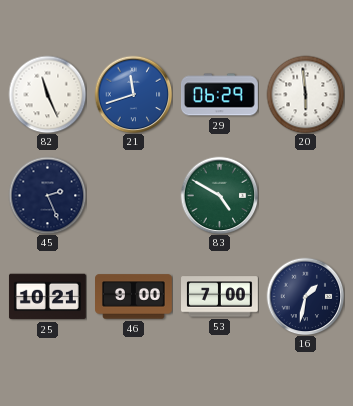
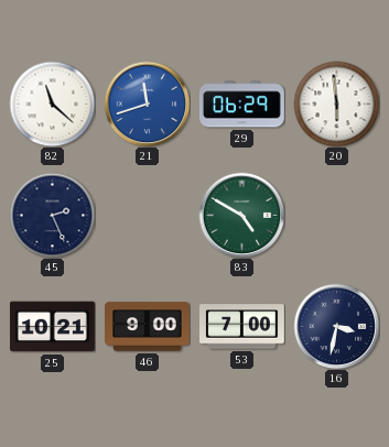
82: 11:26 -> 11:22 (52, 103)
16: 1:32 -> 3:32 (336, 326)
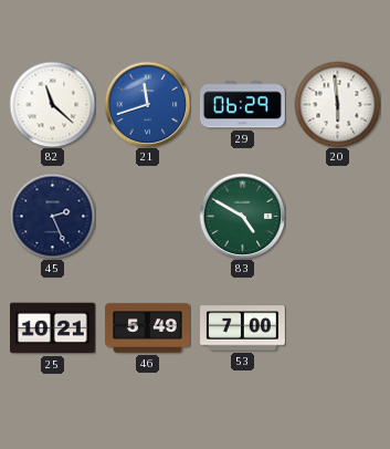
46: 9:00 -> 5:49 (148, 328)
16: 3:32 -> none (336, 326)
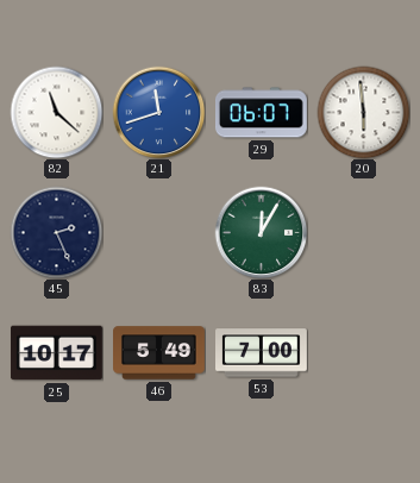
29: 06:29 -> 06:07 (261, 113)
83: 4:50 -> 12:05 (261, 232)
25: 10:21 -> 10:17 (56, 353)
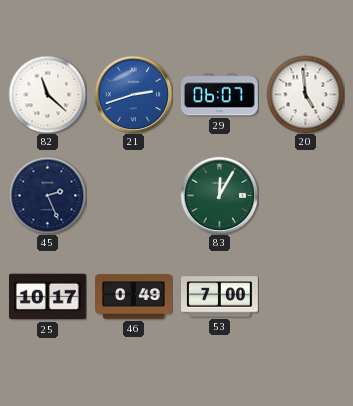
21: 11:42 -> 2:42 (133, 94)
20: 5:59 -> 4:59 (305, 94)
46: 5:49 -> 0:49 (134, 297)
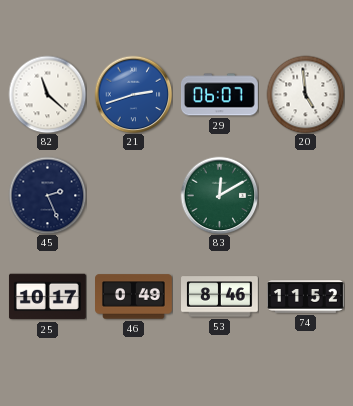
83: 12:05 -> 12:10 (219, 195)
53: 7:00 -> 8:46 (220, 297)
74: none -> 11:52 (306, 297)
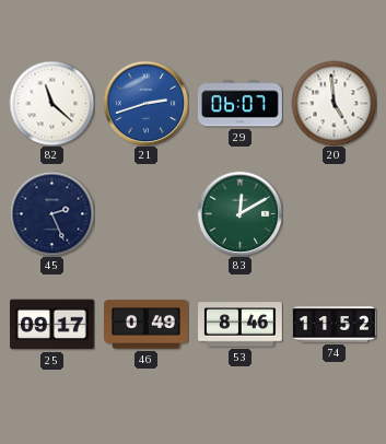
25: 10:17 -> 09:17 (51, 325)
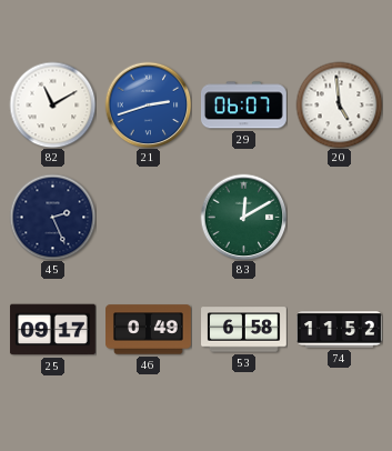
82: 11:22 -> 11:10 (52, 104)
53: 8:46 -> 6:58 (244, 330)
